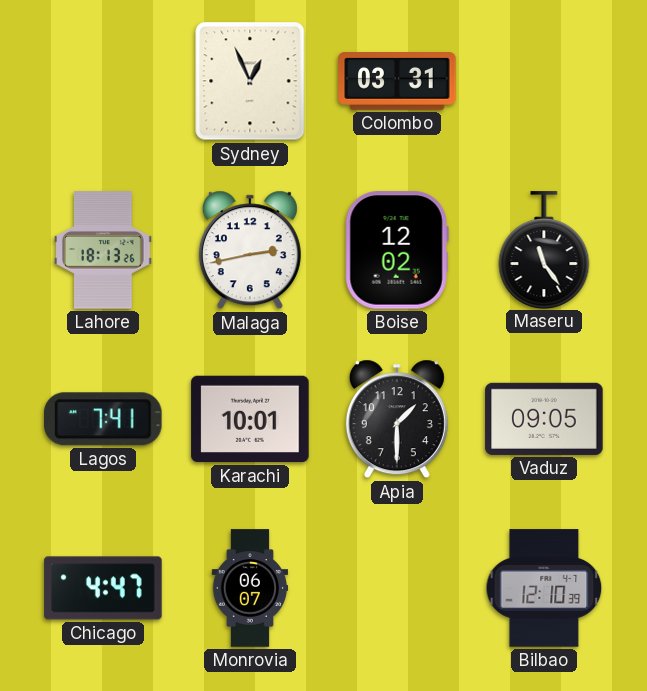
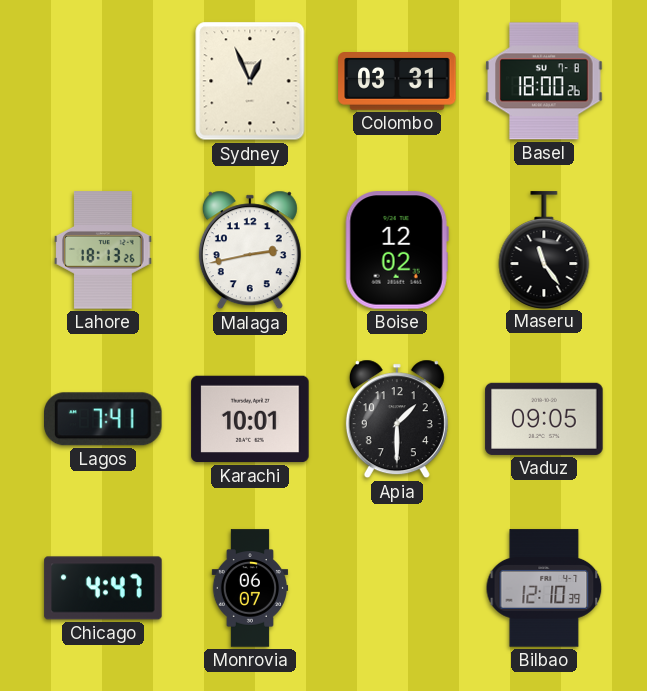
Basel: none -> 18:00 (544, 81)
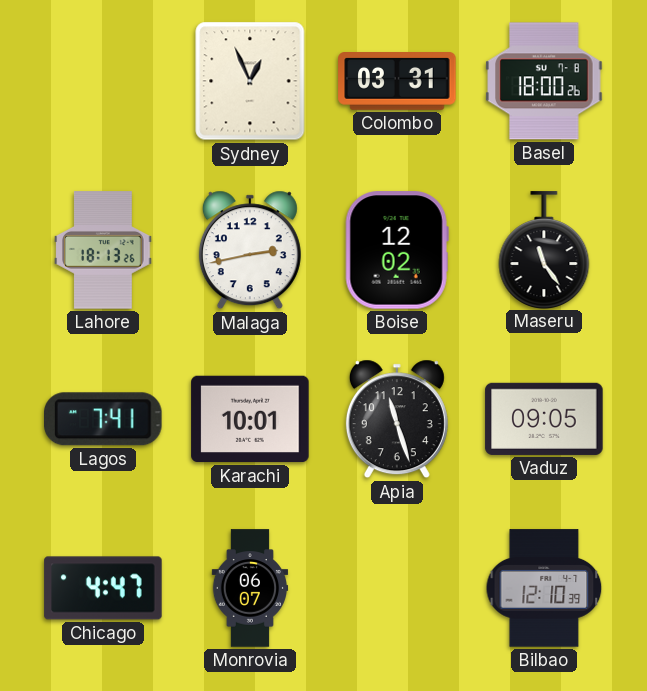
Apia: 1:30 -> 11:27 (397, 419)
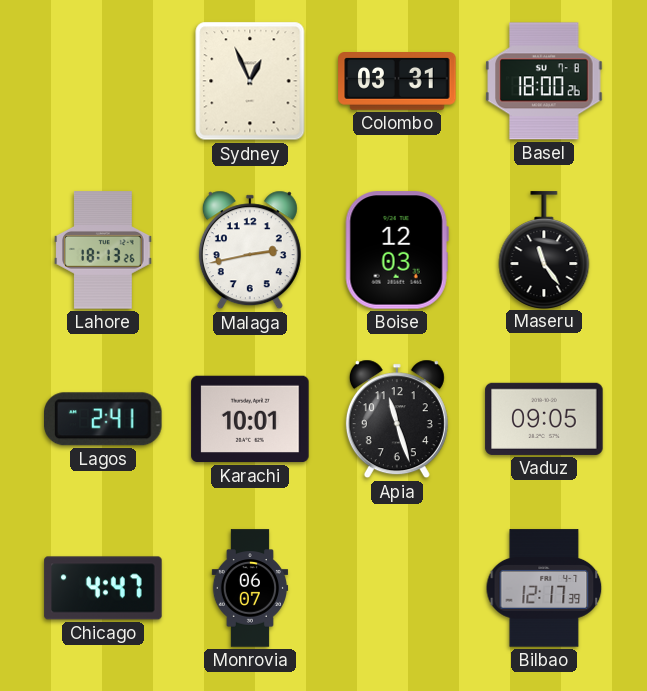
Boise: 12:02 -> 12:03 (397, 250)
Lagos: 7:41 -> 2:41 (104, 419)
Bilbao: 12:10 -> 12:17 (544, 588)
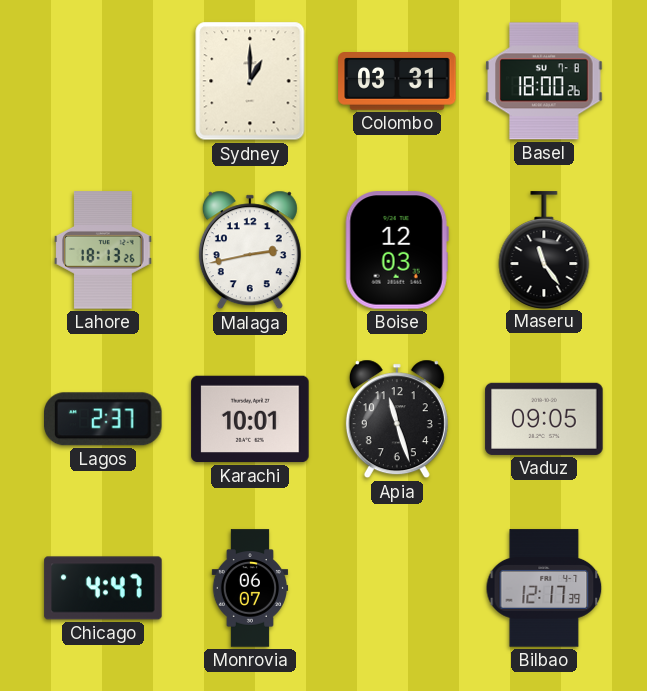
Sydney: 12:56 -> 1:00 (250, 81)
Lagos: 2:41 -> 2:37 (104, 419)
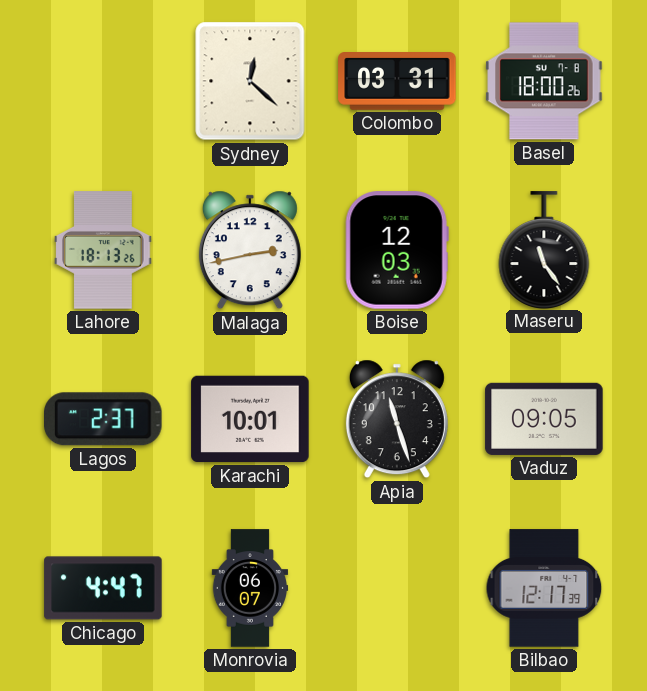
Sydney: 1:00 -> 12:22 (250, 81)
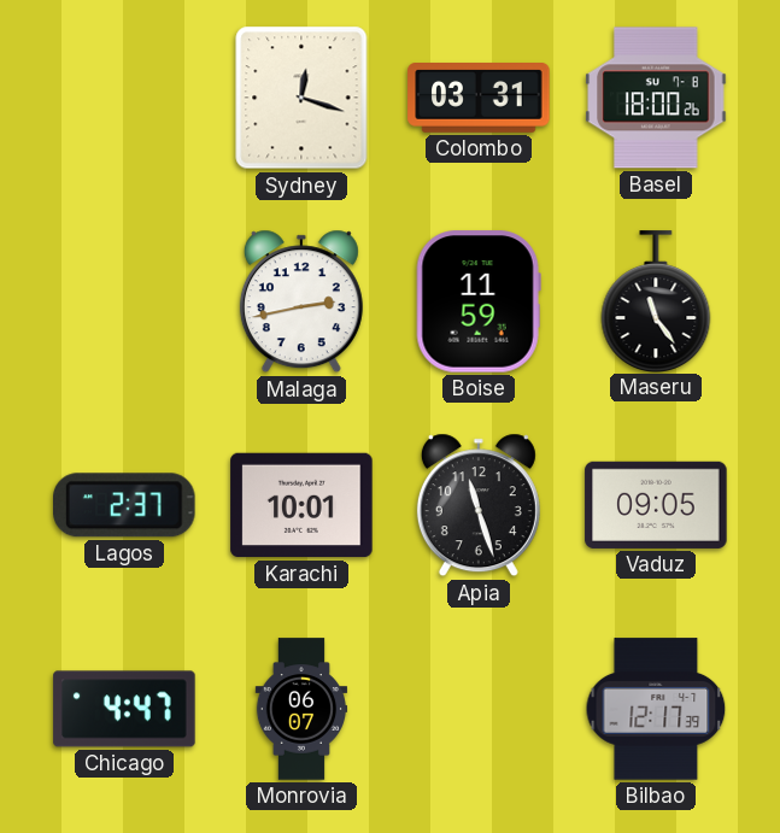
Sydney: 12:22 -> 12:18 (301, 98)
Lahore: 18:13 -> none (103, 250)
Boise: 12:03 -> 11:59 (479, 301)
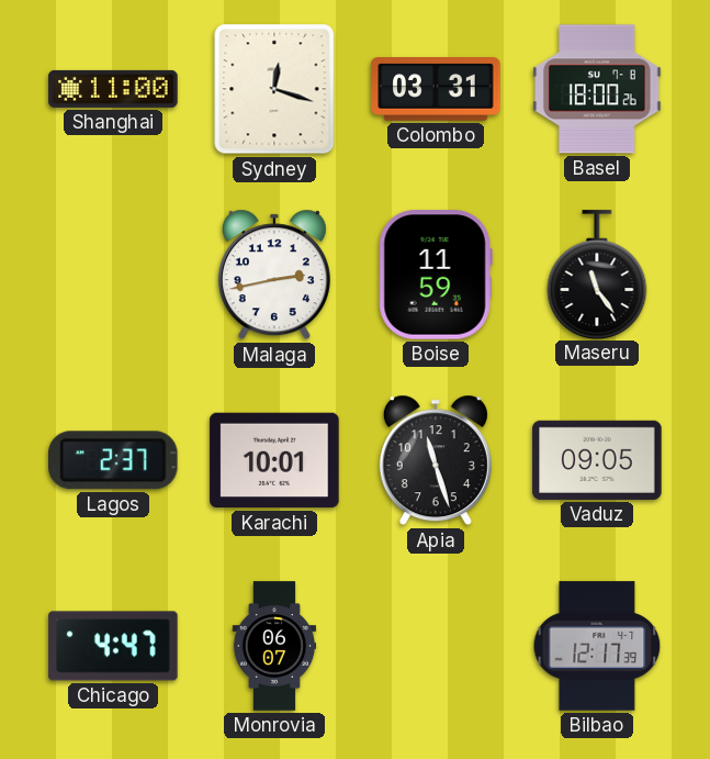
Shanghai: none -> 11:00 (113, 89)
